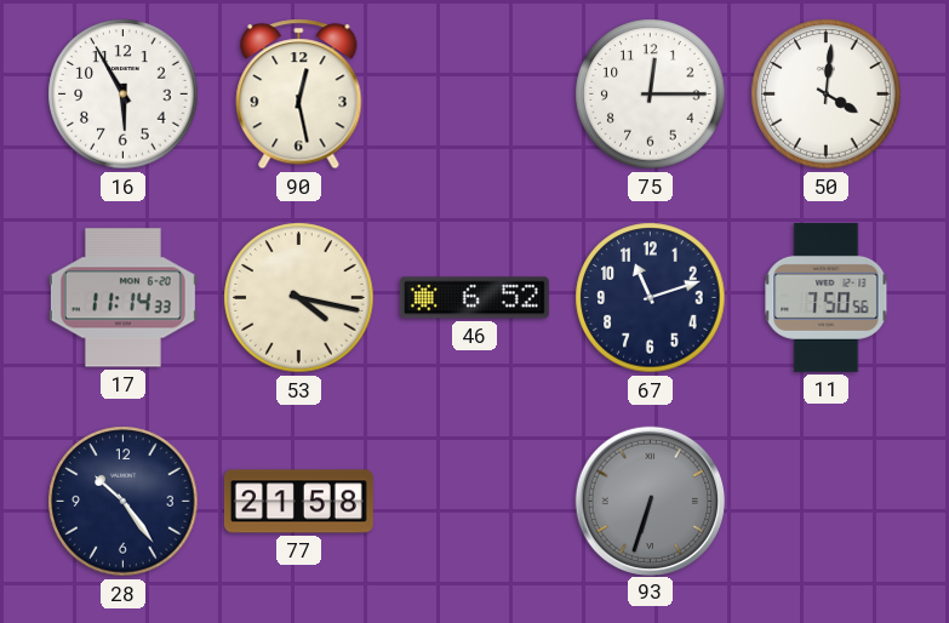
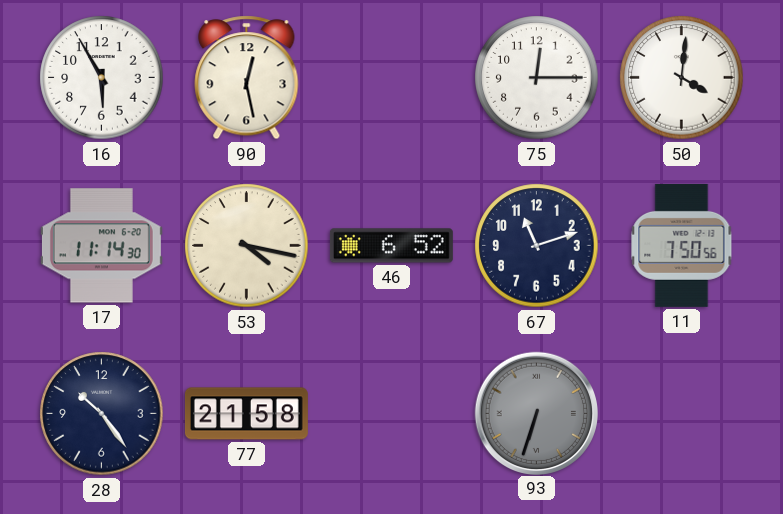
17: 11:14:33 -> 11:14:30 (101, 246)
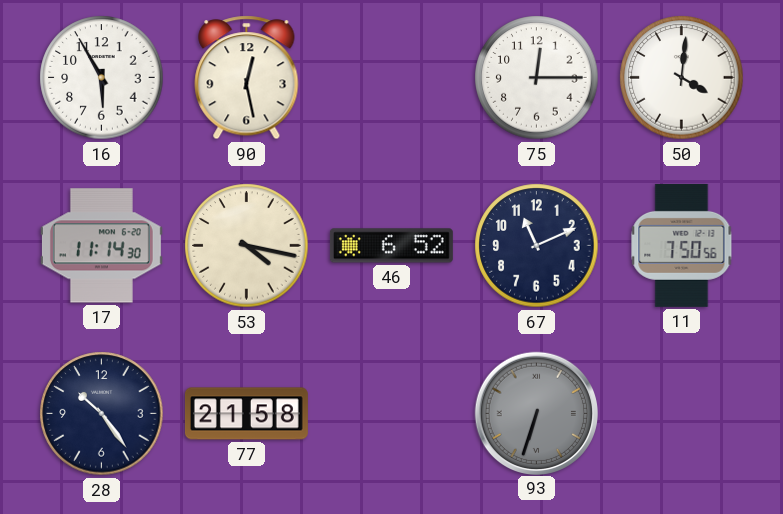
67: 11:12 -> 11:11 (537, 246)
